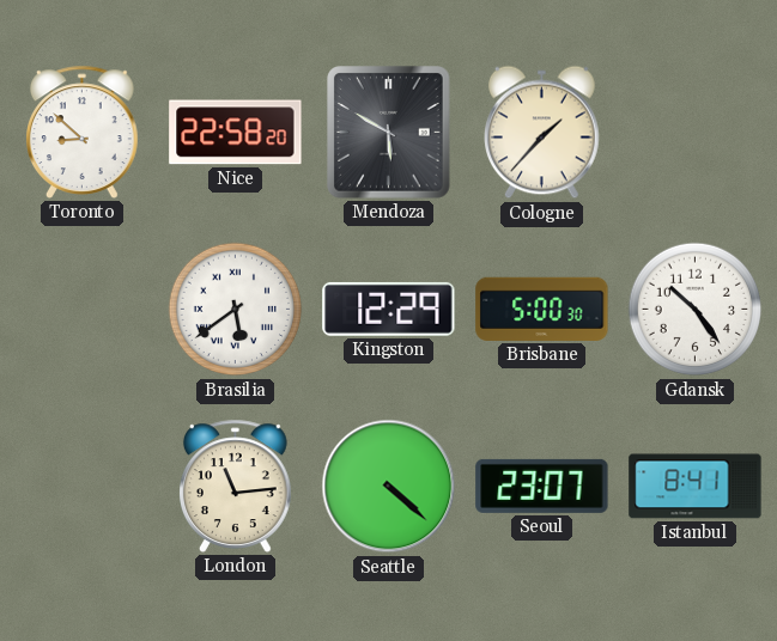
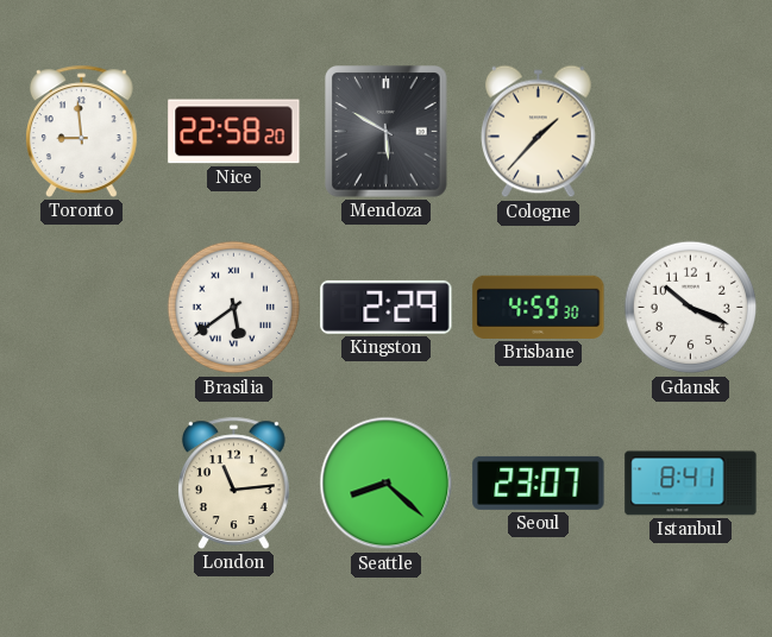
Toronto: 8:52 -> 8:59 (82, 131)
Kingston: 12:29 -> 2:29 (387, 307)
Brisbane: 5:00 -> 4:59 (539, 307)
Gdansk: 10:24 -> 10:19 (691, 308)
Seattle: 4:22 -> 8:22 (387, 484)
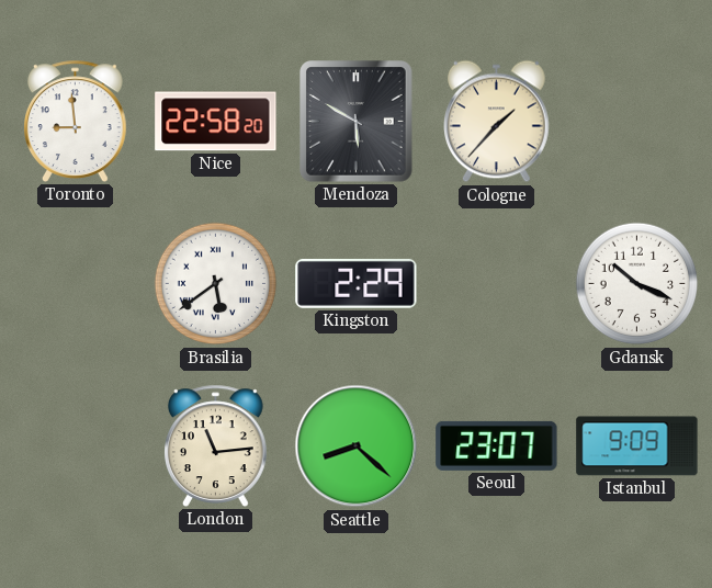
Brisbane: 4:59 -> none (539, 307)
Istanbul: 8:41 -> 9:09 (637, 446)
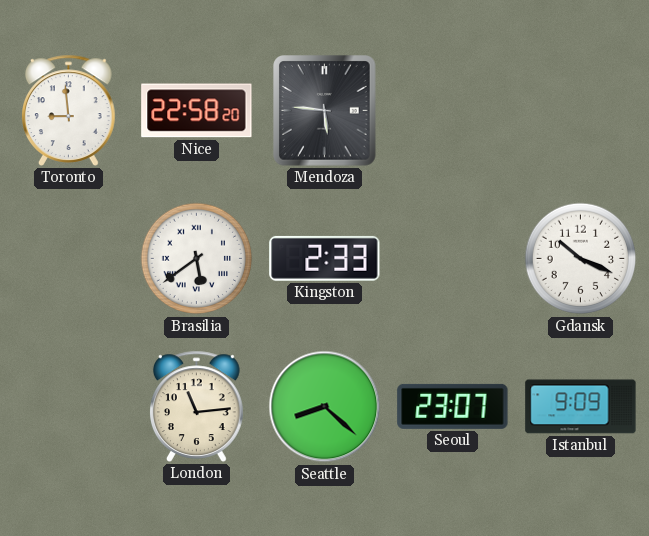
Mendoza: 5:50 -> 5:46 (325, 111)
Cologne: 1:37 -> none (497, 122)
Kingston: 2:29 -> 2:33 (325, 258)
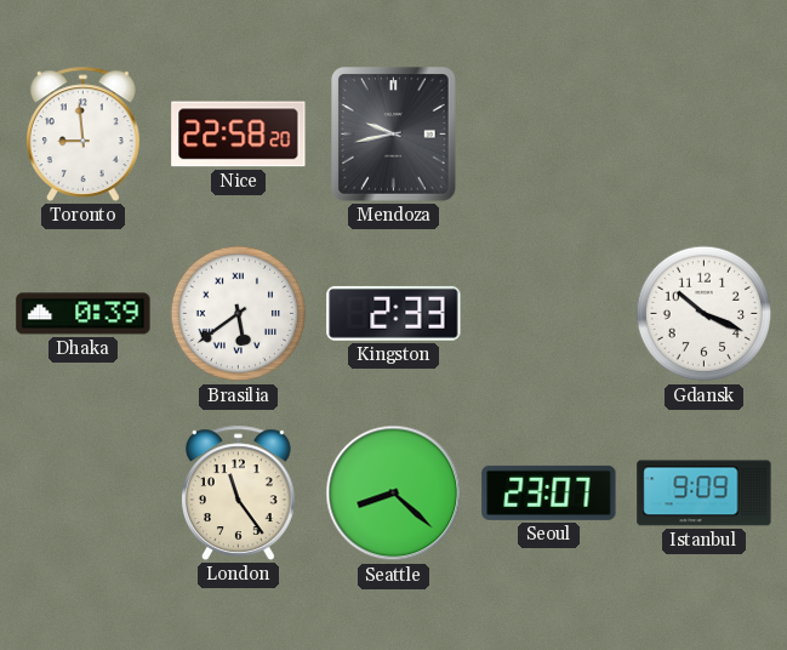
Mendoza: 5:46 -> 9:43 (394, 135)
Dhaka: none -> 0:39 (84, 314)
London: 11:14 -> 11:24 (239, 492)
